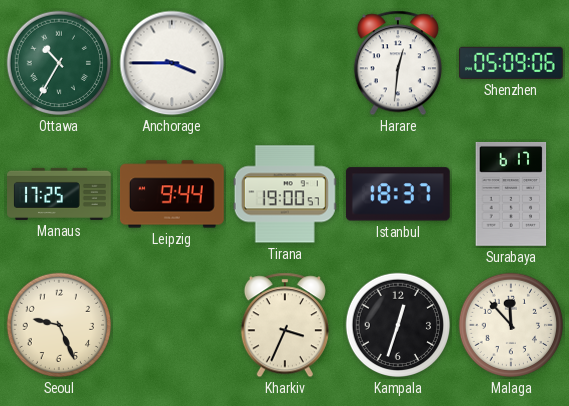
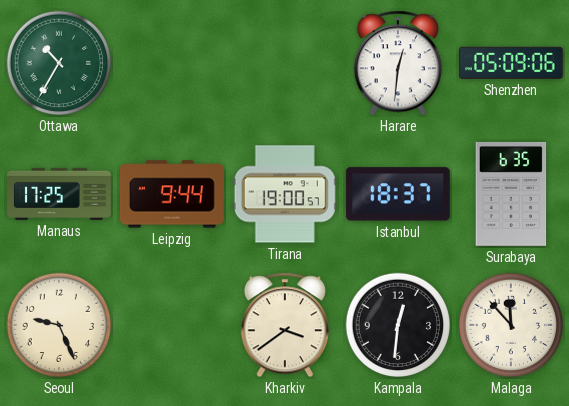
Anchorage: 3:45 -> none (172, 63)
Surabaya: 6:17 -> 6:35 (511, 194)
Kharkiv: 3:34 -> 3:39 (285, 325)
Kampala: 12:33 -> 12:31 (398, 325)
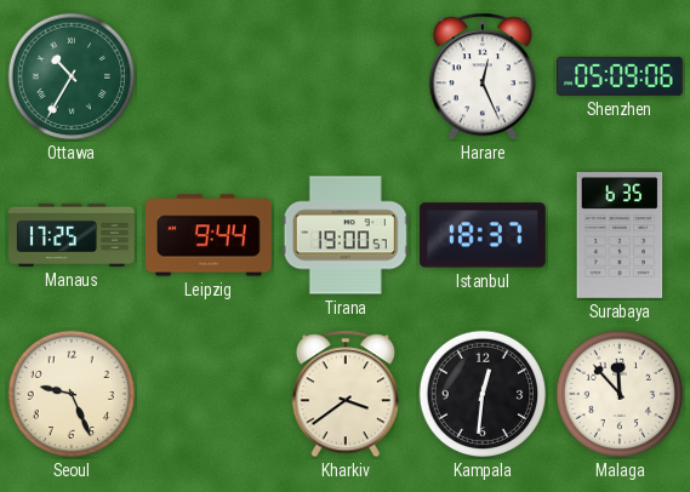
Harare: 12:31 -> 12:26 (483, 76)
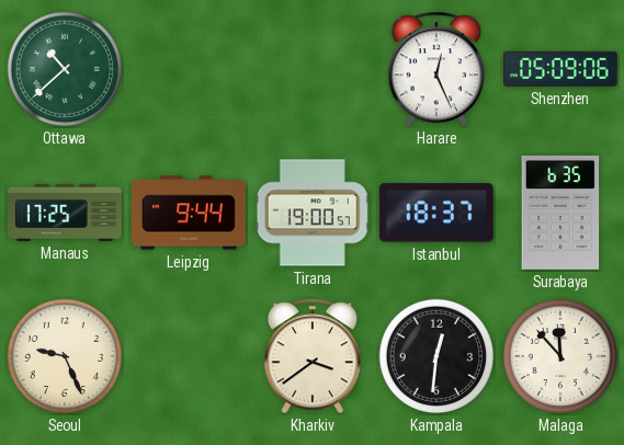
Ottawa: 10:35 -> 10:38 (65, 69)
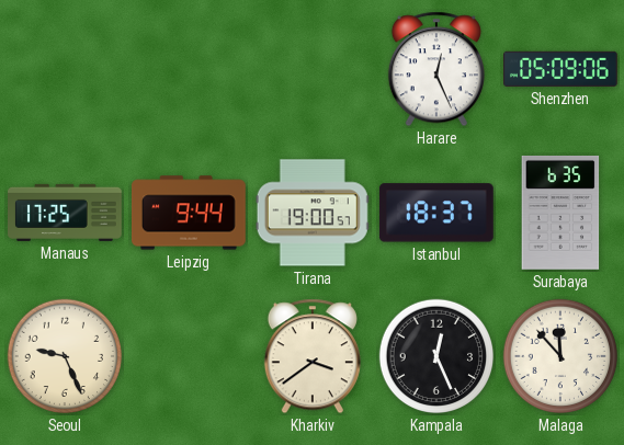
Ottawa: 10:38 -> none (65, 69)
Kampala: 12:31 -> 12:26 (436, 356)
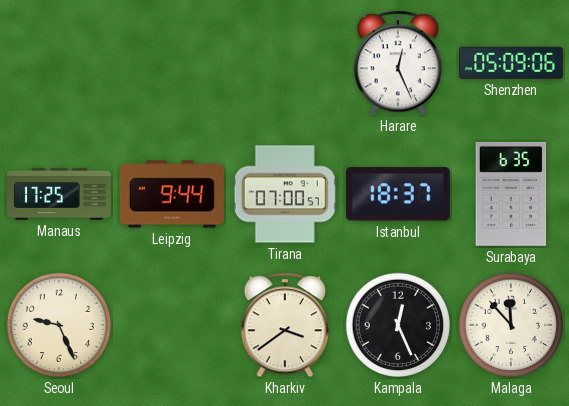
Tirana: 19:00 -> 07:00 (285, 194)
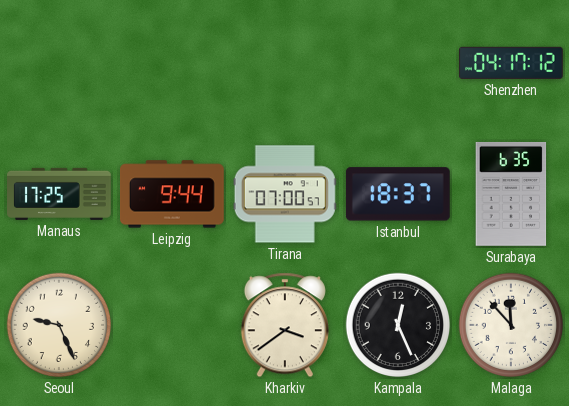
Harare: 12:26 -> none (398, 63)
Shenzhen: 05:09 -> 04:17 (512, 63)
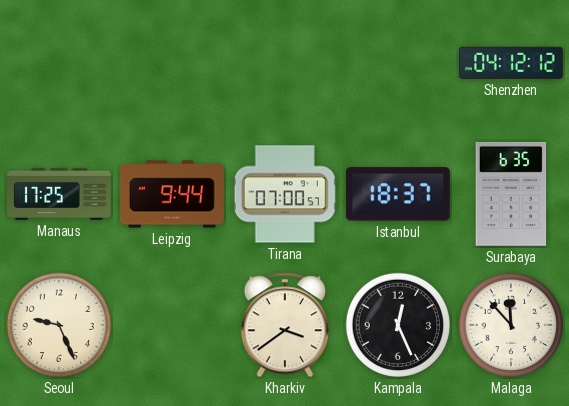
Shenzhen: 04:17 -> 04:12 (512, 63)
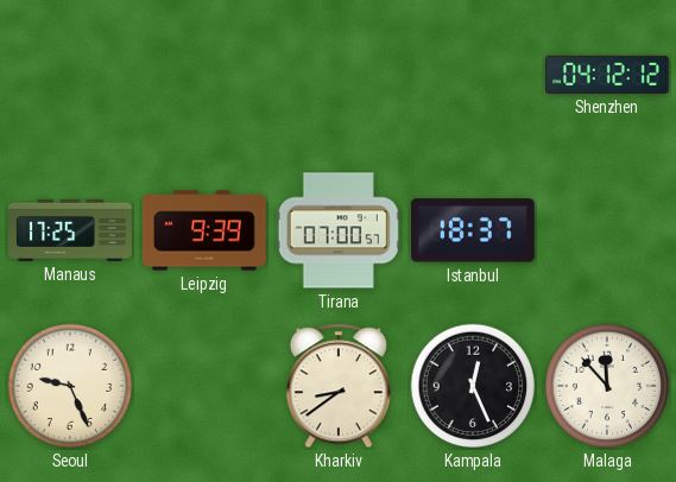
Leipzig: 9:44 -> 9:39 (206, 230)
Surabaya: 6:35 -> none (511, 194)
Kharkiv: 3:39 -> 8:39 (339, 386)
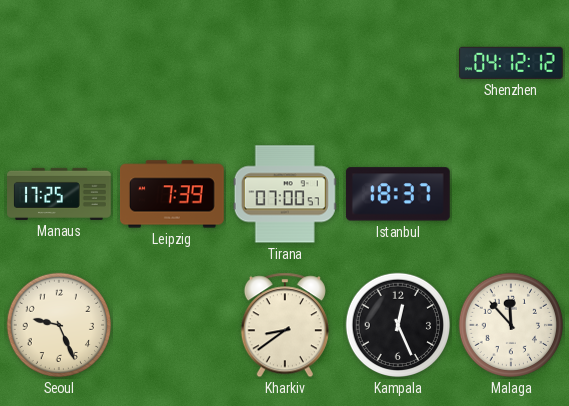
Leipzig: 9:39 -> 7:39 (173, 194)
